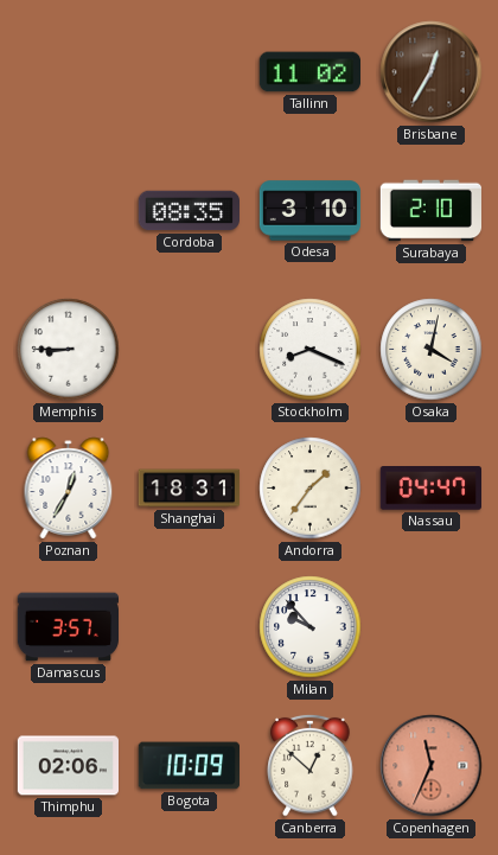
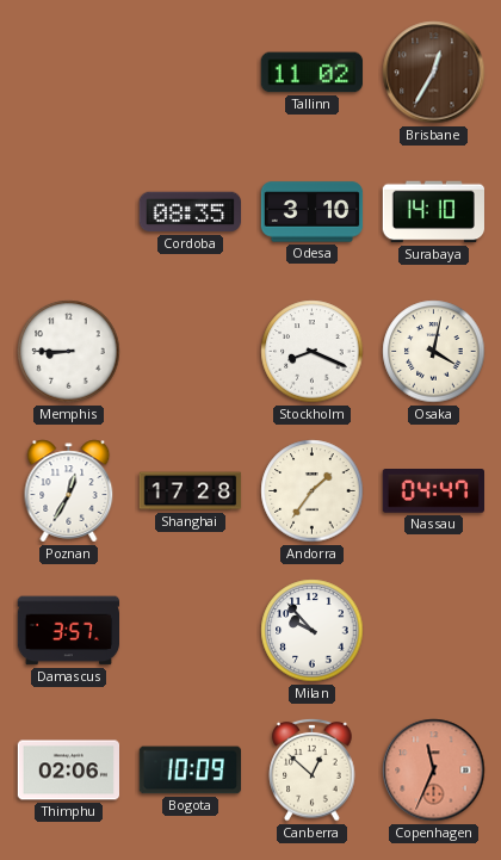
Surabaya: 2:10 -> 14:10 (433, 212)
Shanghai: 18:31 -> 17:28 (191, 491)
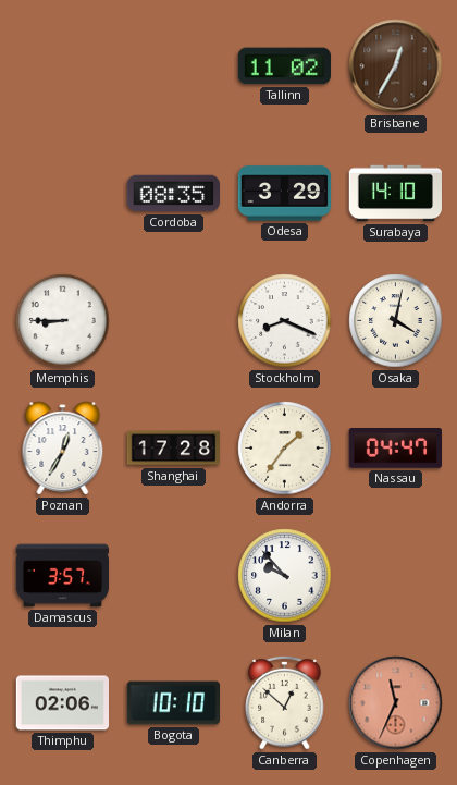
Odesa: 3:10 -> 3:29 (285, 194)
Bogota: 10:09 -> 10:10 (173, 703)
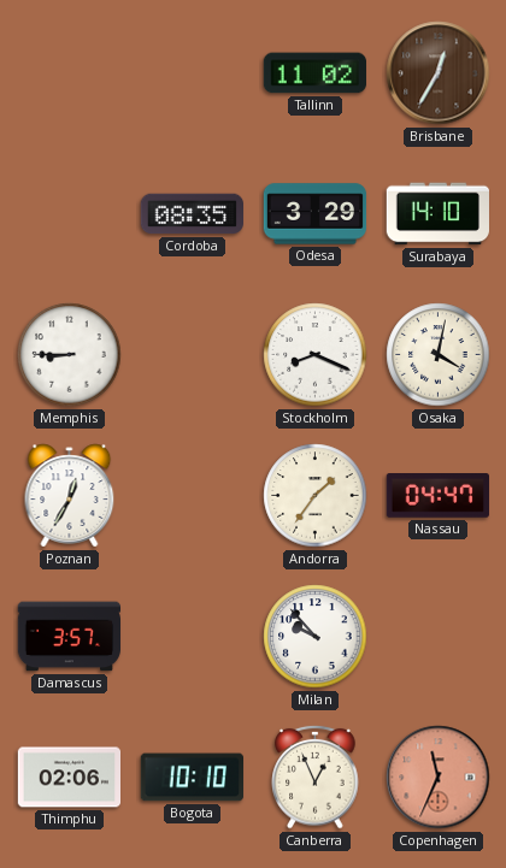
Shanghai: 17:28 -> none (174, 449)
Canberra: 12:52 -> 12:56 (316, 777)
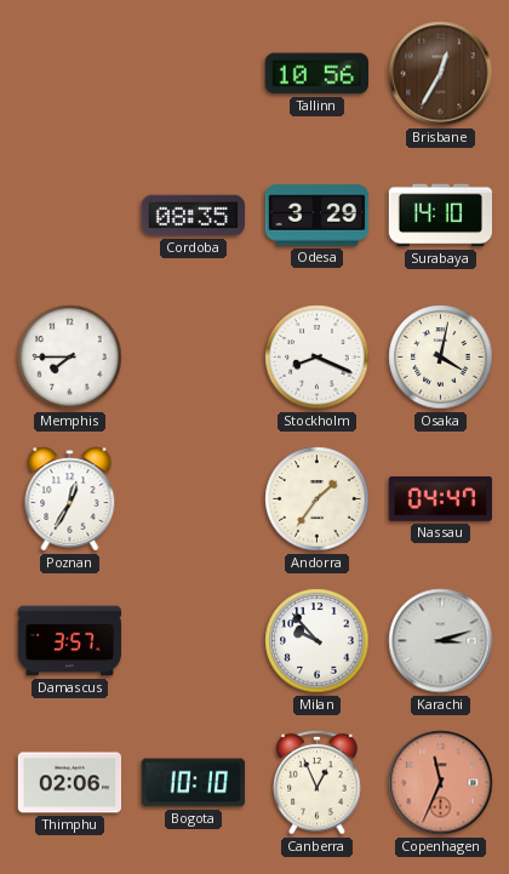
Tallinn: 11:02 -> 10:56 (316, 74)
Memphis: 8:45 -> 7:45 (70, 358)
Karachi: none -> 3:12 (441, 641)
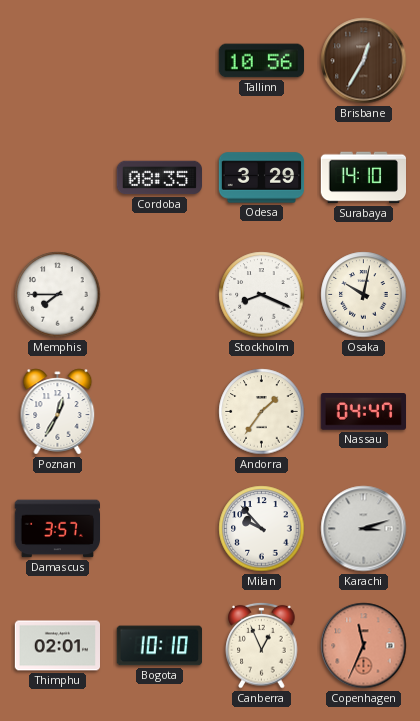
Osaka: 4:02 -> 10:02 (364, 295)
Thimphu: 02:06 -> 02:01 (57, 646)
